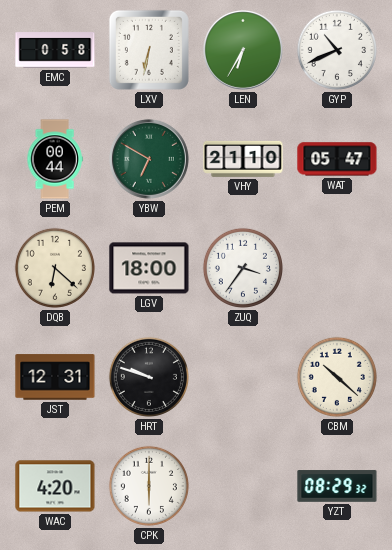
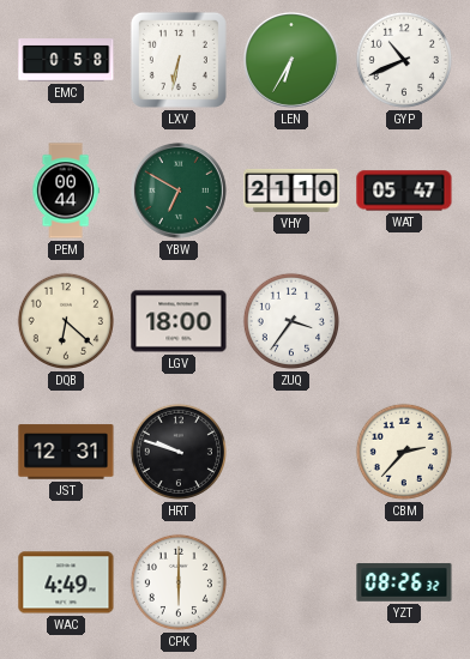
CBM: 10:22 -> 2:37 (404, 452)
WAC: 4:20 -> 4:49 (66, 582)
YZT: 08:29 -> 08:26 (404, 582)
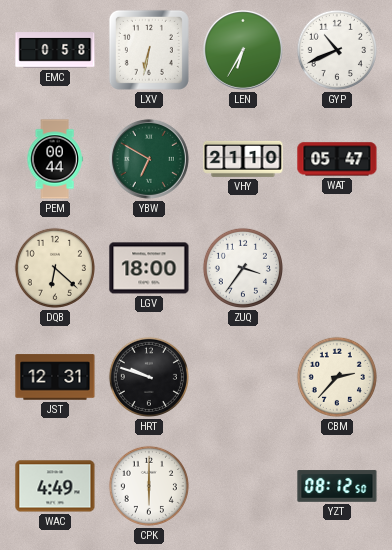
YZT: 08:26 -> 08:12 (337, 486)
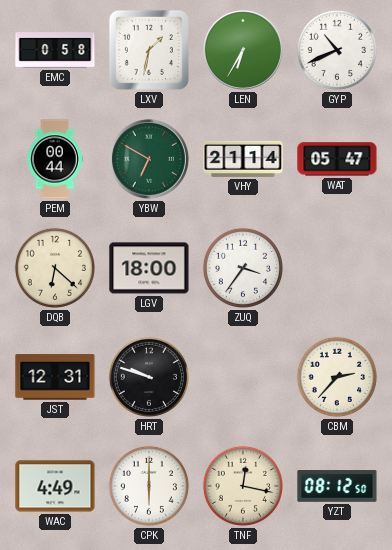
LXV: 6:32 -> 1:32 (149, 50)
VHY: 21:10 -> 21:14 (243, 159)
TNF: none -> 12:17 (243, 486)
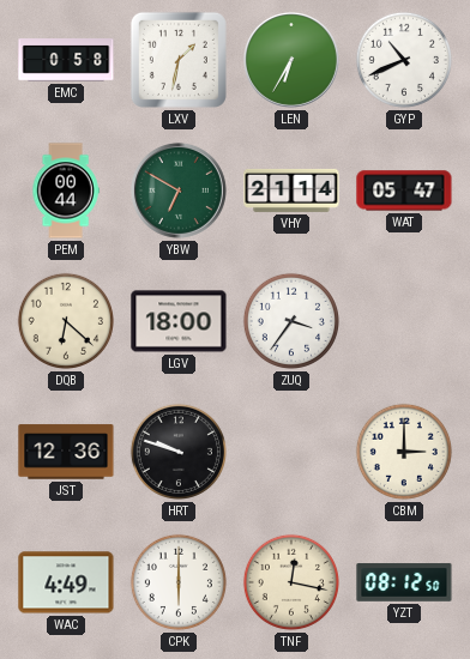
JST: 12:31 -> 12:36 (66, 452)
CBM: 2:37 -> 3:00 (404, 452)
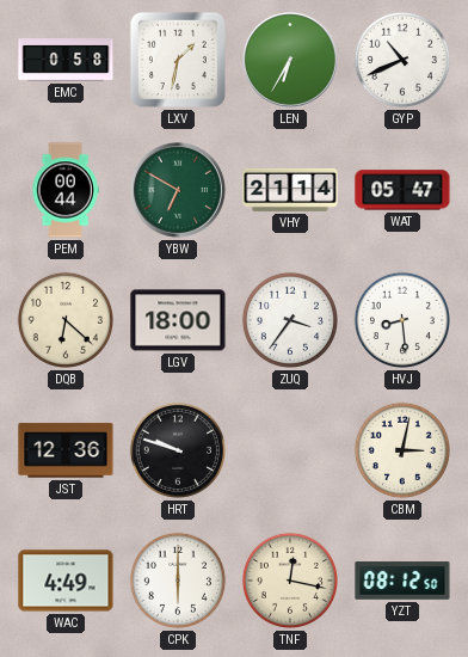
HVJ: none -> 8:29 (402, 320)
CBM: 3:00 -> 3:02 (402, 450)
